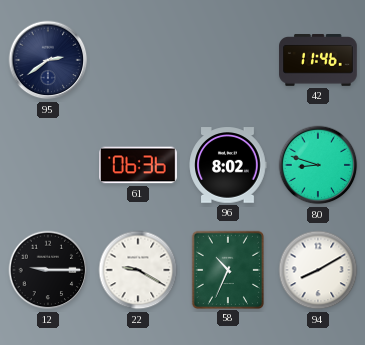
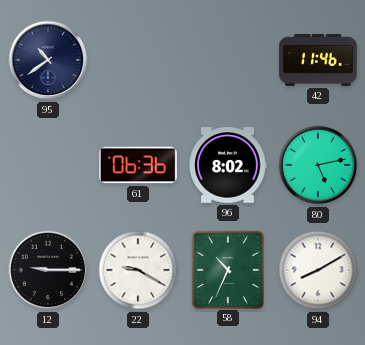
95: 2:39 -> 10:39 (48, 60)
80: 8:48 -> 5:13 (318, 165)
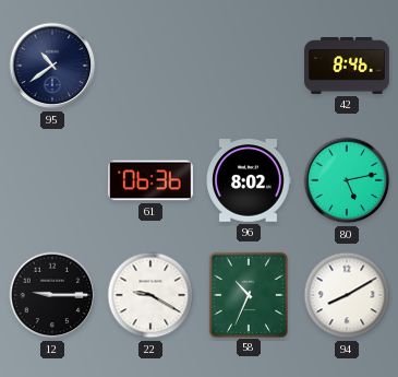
42: 11:46 -> 8:46 (347, 66)
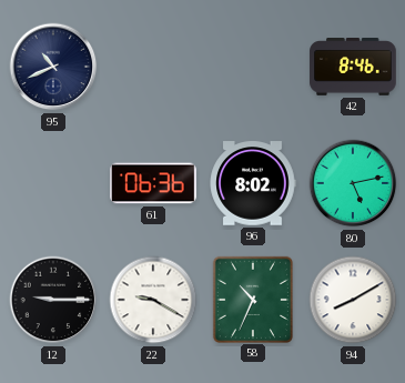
95: 10:39 -> 10:41 (53, 67)
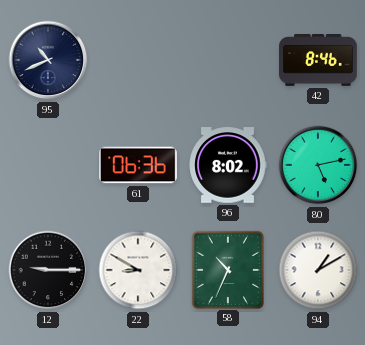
22: 9:20 -> 8:50 (138, 270)
94: 8:10 -> 1:10 (318, 270)
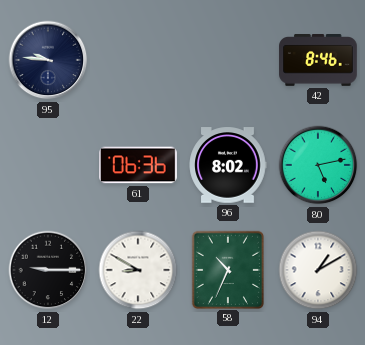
95: 10:41 -> 9:46 (48, 60)
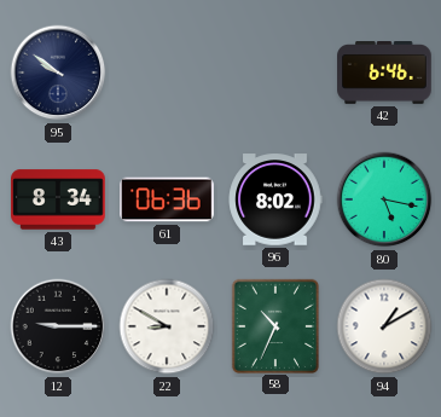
95: 9:46 -> 9:51 (58, 73)
42: 8:46 -> 6:46 (384, 73)
43: none -> 8:34 (58, 199)
80: 5:13 -> 5:17 (384, 199)
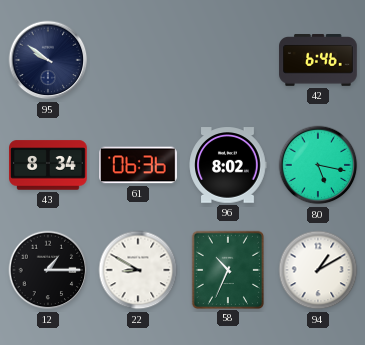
12: 9:15 -> 1:15 (48, 270)
